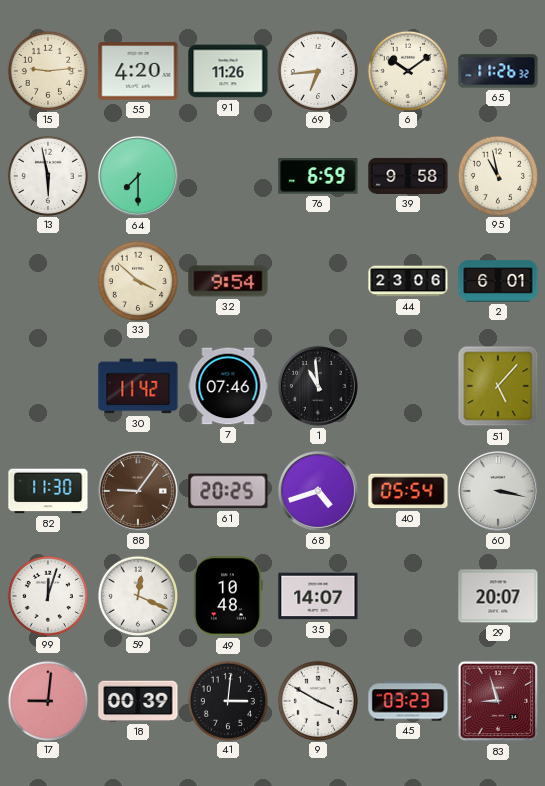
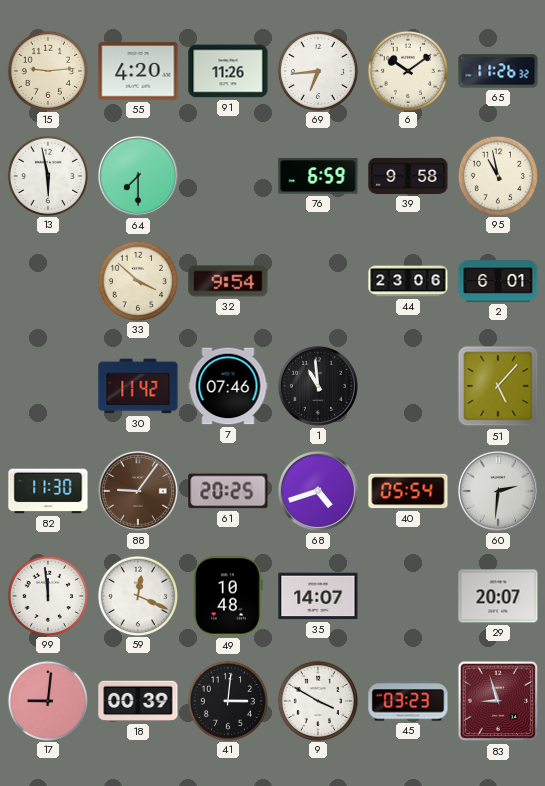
60: 3:17 -> 2:31 (498, 491)
99: 12:03 -> 11:59 (47, 595)
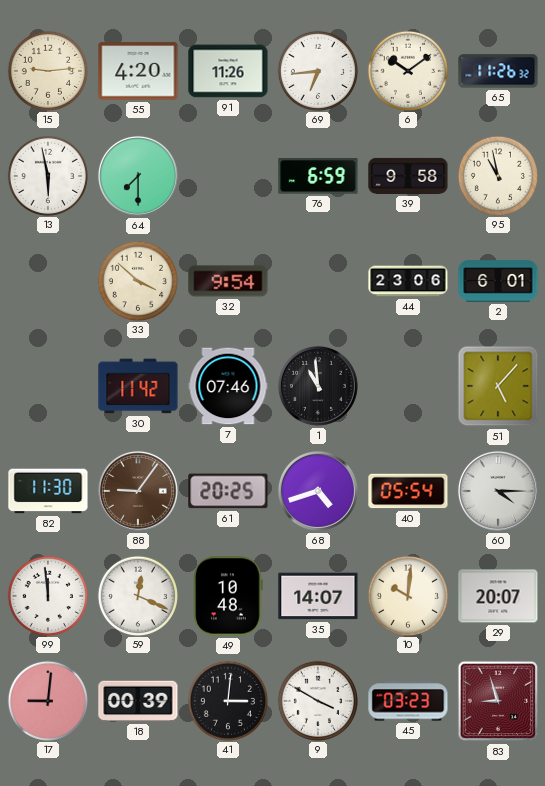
60: 2:31 -> 4:15 (498, 491)
10: none -> 10:01 (407, 595)
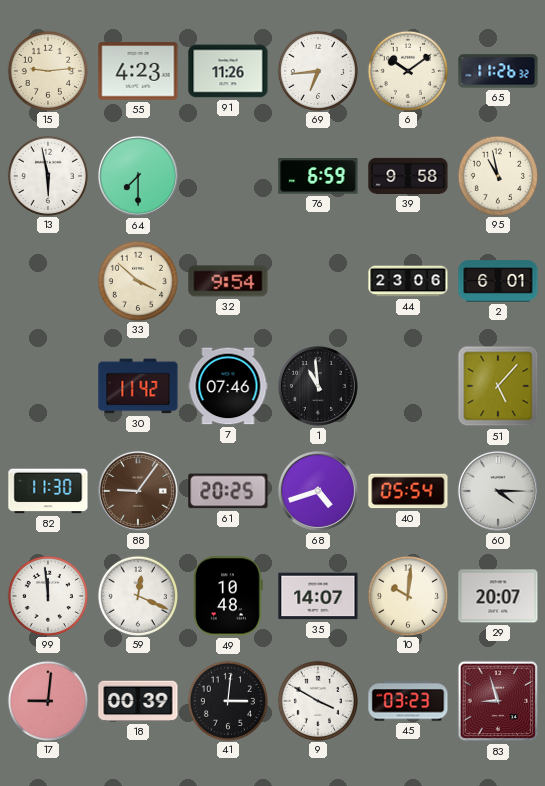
55: 4:20 -> 4:23 (138, 71)
